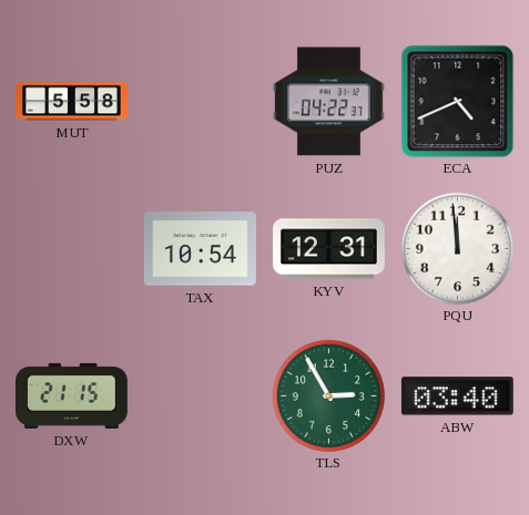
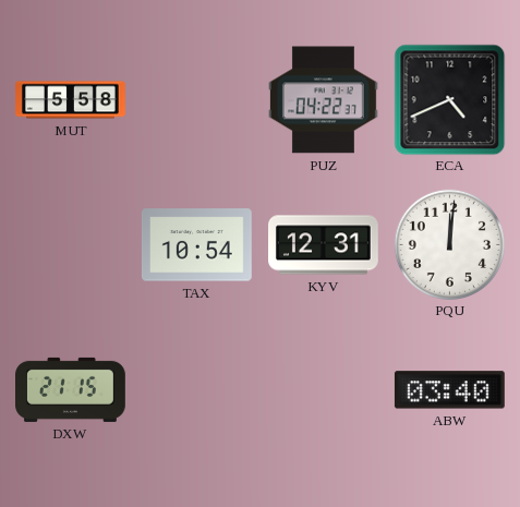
PQU: 11:59 -> 12:01 (449, 244)
TLS: 2:55 -> none (328, 395)
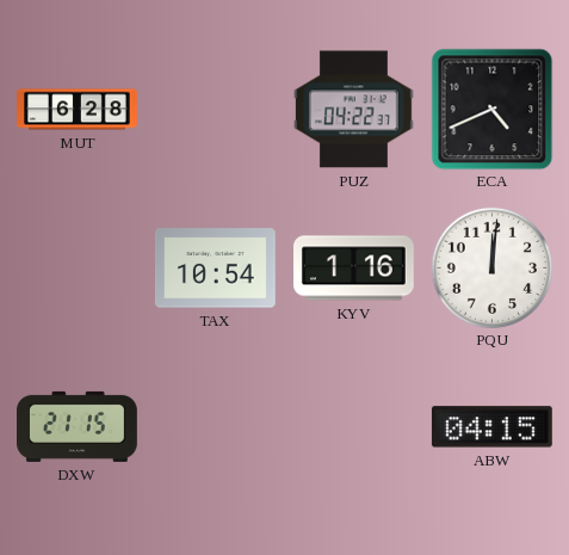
MUT: 5:58 -> 6:28 (78, 110)
KYV: 12:31 -> 1:16 (354, 269)
ABW: 03:40 -> 04:15 (491, 427)
